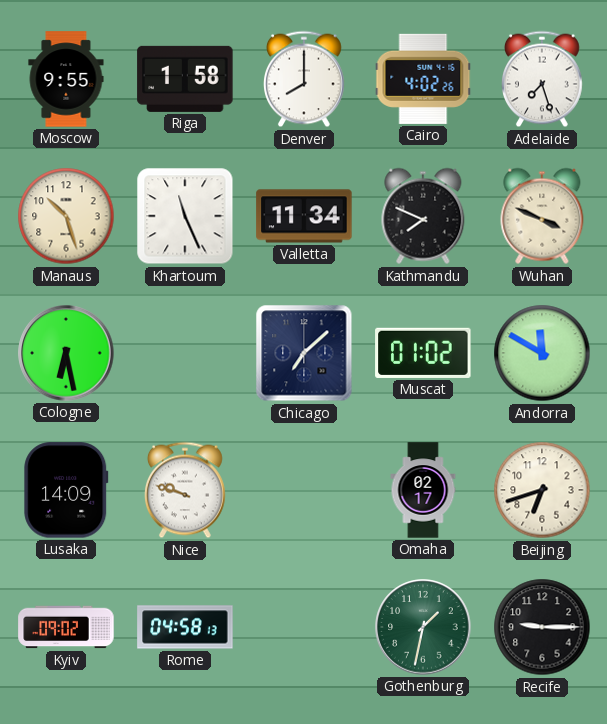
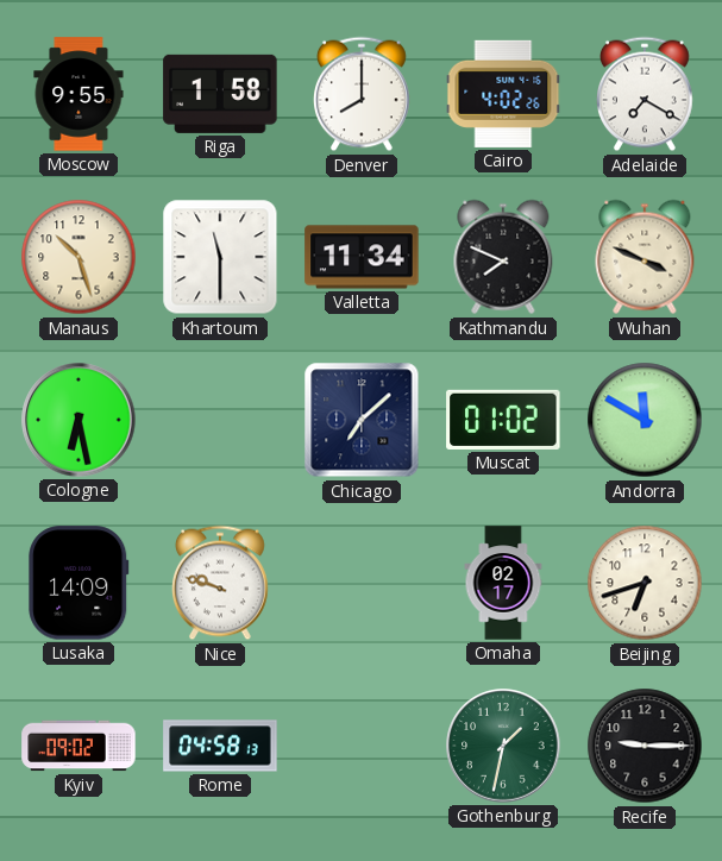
Adelaide: 7:27 -> 7:20 (646, 94)
Khartoum: 11:26 -> 11:30 (220, 257)
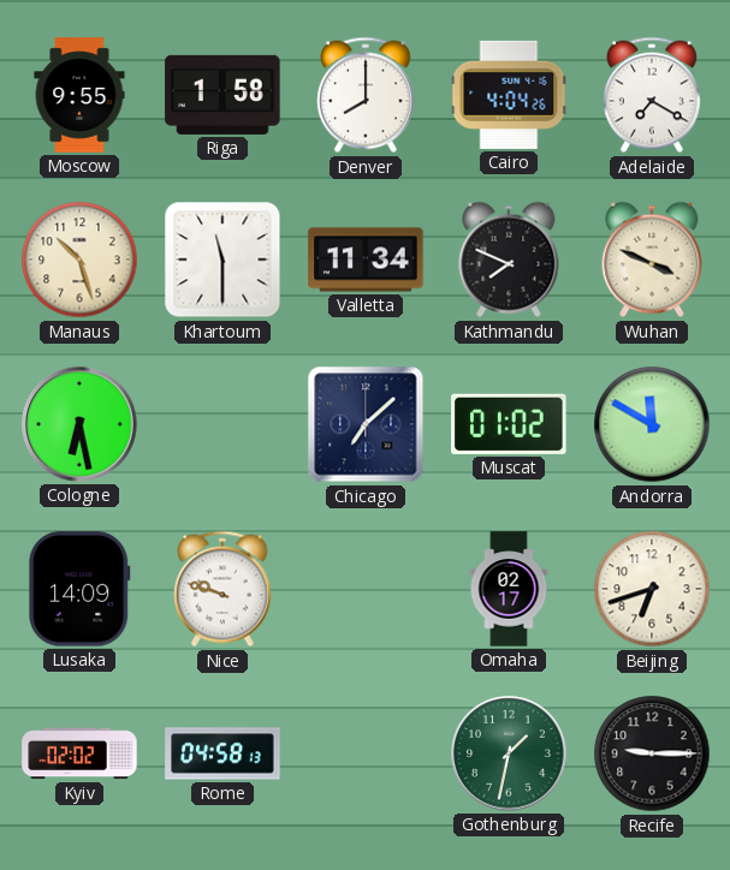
Cairo: 4:02 -> 4:04 (509, 95)
Kyiv: 09:02 -> 02:02 (79, 753)
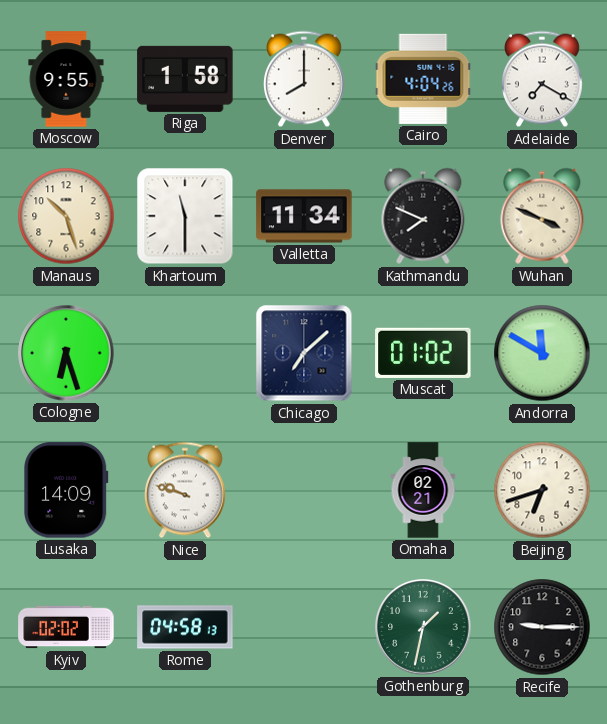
Cologne: 6:28 -> 6:27 (66, 353)
Omaha: 02:17 -> 02:21 (423, 490)
